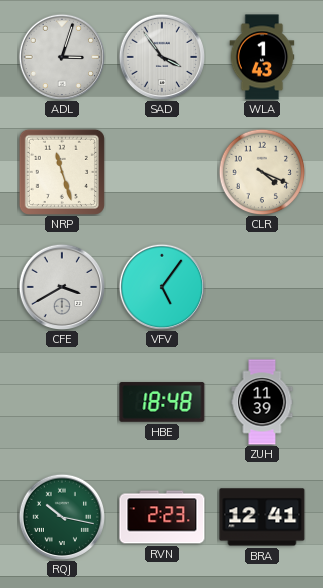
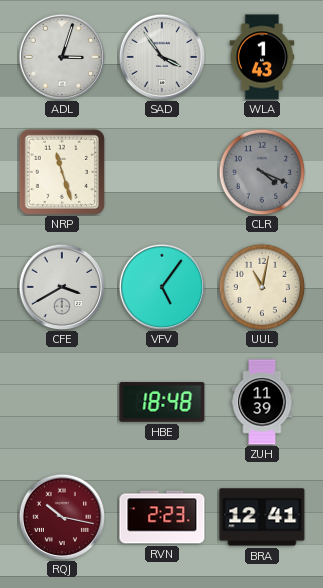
CLR dial: cream -> grey (262, 172)
UUL: none -> 11:02 (262, 287)
RQJ dial: green -> burgundy (61, 516)
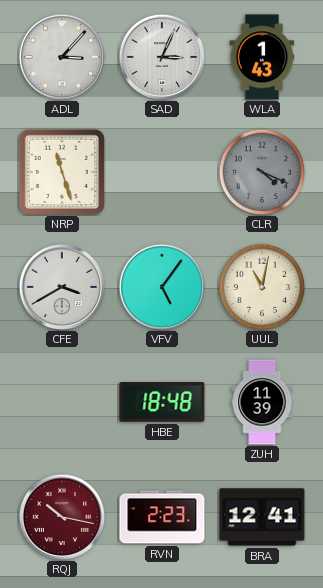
ADL: 3:03 -> 3:07 (61, 56)
SAD: 3:54 -> 3:04 (161, 56)
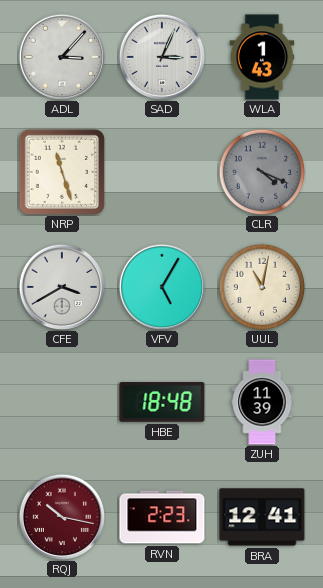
VFV: 5:06 -> 5:05 (161, 286)
